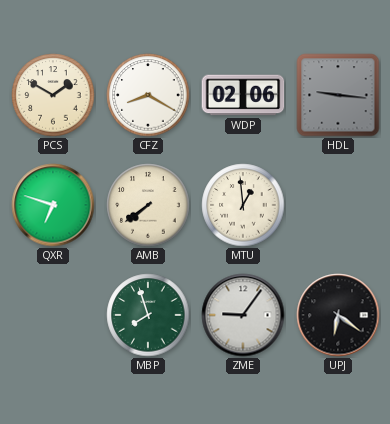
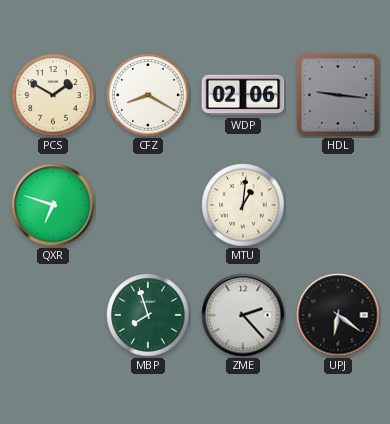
AMB: 7:39 -> none (148, 205)
MTU: 12:59 -> 1:01 (243, 205)
ZME: 9:06 -> 2:23 (243, 315)
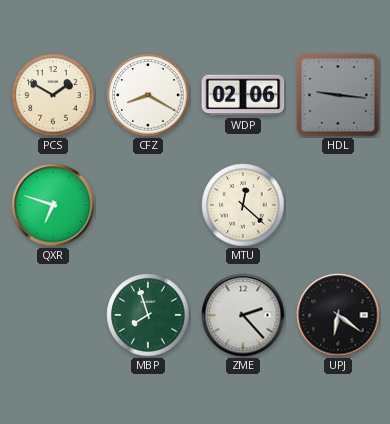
MTU: 1:01 -> 12:22 (243, 205)
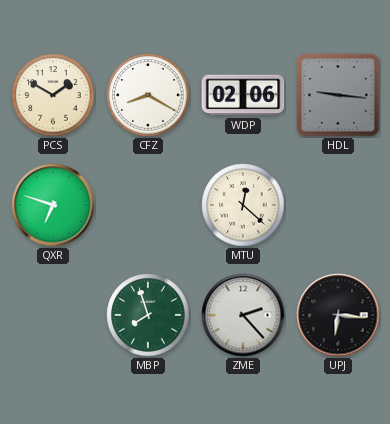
UPJ: 6:21 -> 6:16 (338, 315)
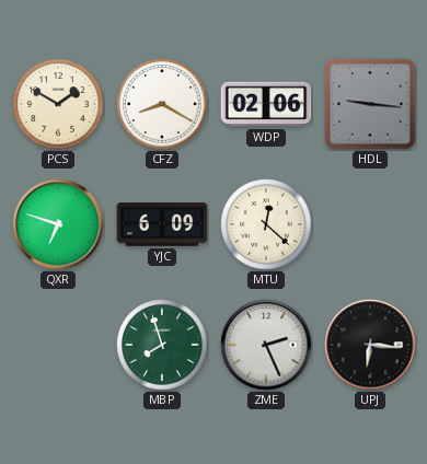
YJC: none -> 6:09 (162, 224)
ZME: 2:23 -> 2:26 (266, 345)
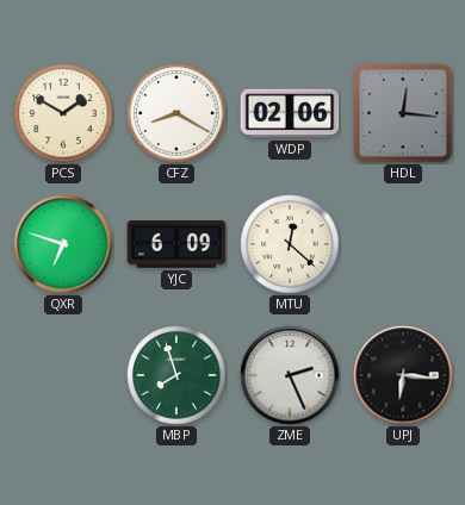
HDL: 9:16 -> 12:16 (403, 113)
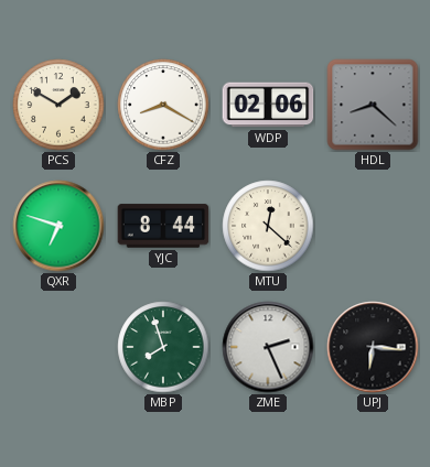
HDL: 12:16 -> 8:22 (373, 105)
YJC: 6:09 -> 8:44 (163, 226)
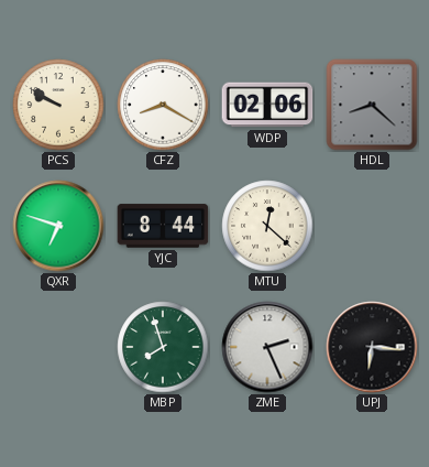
PCS: 1:50 -> 9:50 (58, 105)
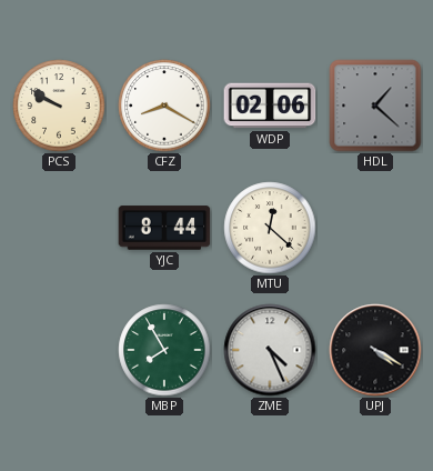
HDL: 8:22 -> 1:22 (375, 106)
QXR: 6:48 -> none (58, 226)
MBP: 7:57 -> 7:55 (164, 350)
ZME: 2:26 -> 4:26 (270, 350)
UPJ: 6:16 -> 4:20 (375, 350)
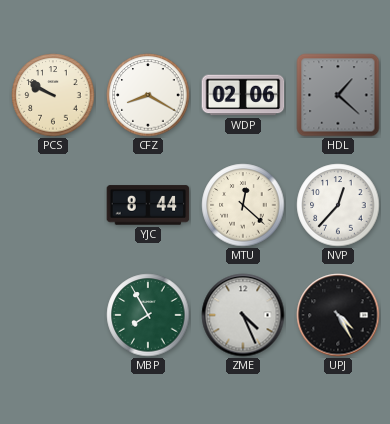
NVP: none -> 12:37 (338, 205)
UPJ: 4:20 -> 4:25 (338, 315)
